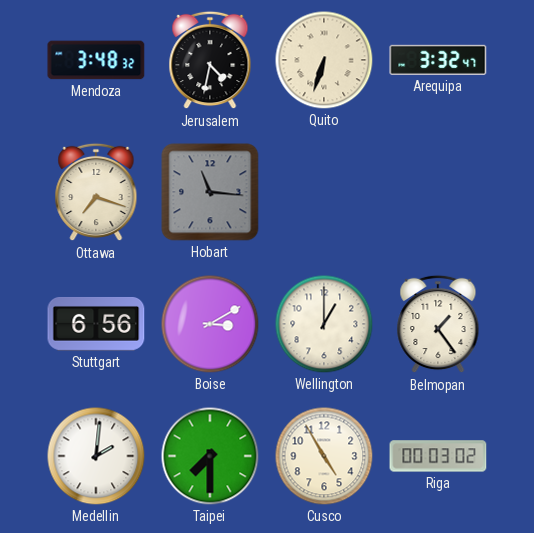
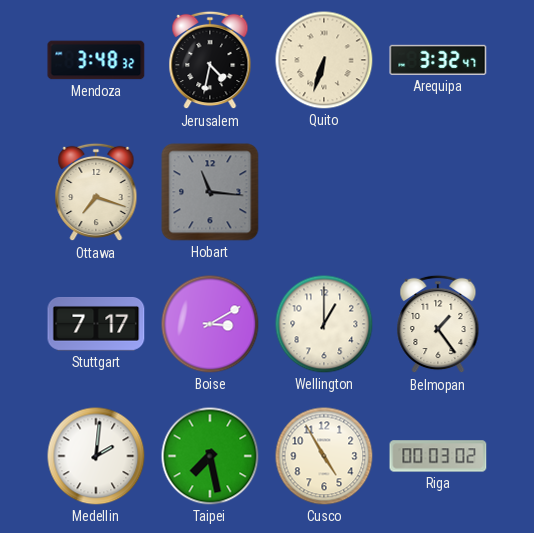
Stuttgart: 6:56 -> 7:17 (96, 324)
Taipei: 7:30 -> 7:28 (210, 456)
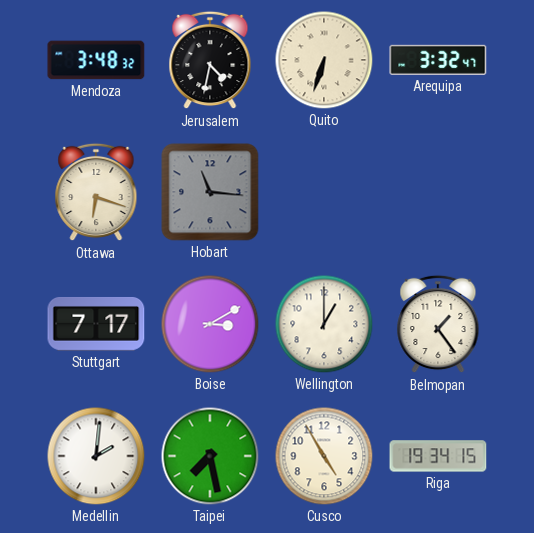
Ottawa: 7:18 -> 6:18 (96, 192)
Riga: 00:03 -> 19:34 (438, 456)
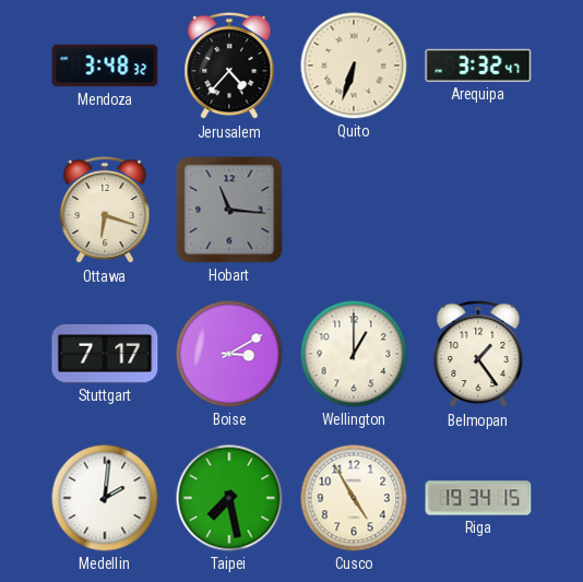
Jerusalem: 4:32 -> 4:37 (229, 66)
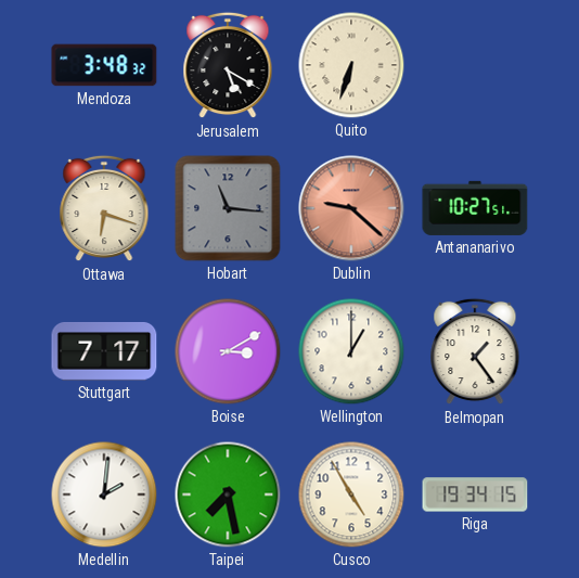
Jerusalem: 4:37 -> 5:20 (228, 65)
Arequipa: 3:32 -> none (478, 66)
Dublin: none -> 9:22 (351, 208)
Antananarivo: none -> 10:27 (475, 208)
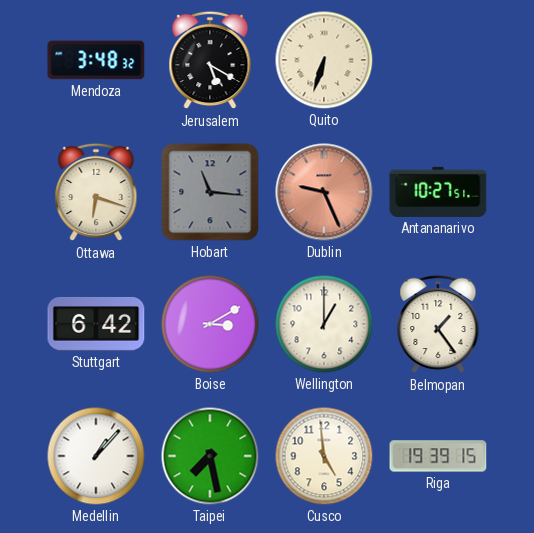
Dublin: 9:22 -> 9:26 (324, 192)
Stuttgart: 7:17 -> 6:42 (96, 324)
Medellin: 2:01 -> 1:07 (96, 456)
Cusco: 4:55 -> 4:59 (324, 456)
Riga: 19:34 -> 19:39 (438, 456)
